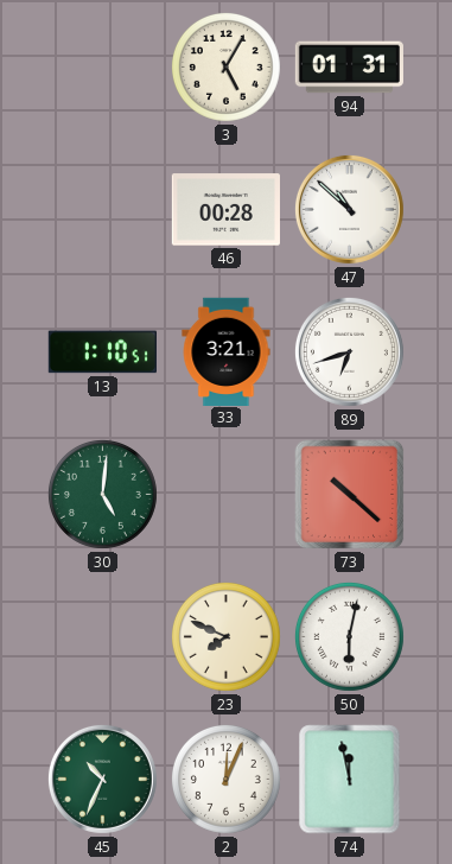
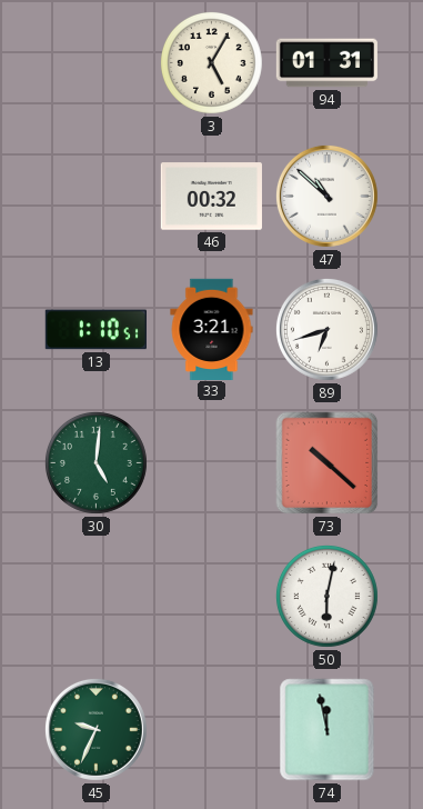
46: 00:28 -> 00:32 (211, 197)
23: 7:49 -> none (225, 636)
45: 10:34 -> 9:34 (95, 729)
2: 12:04 -> none (225, 779)
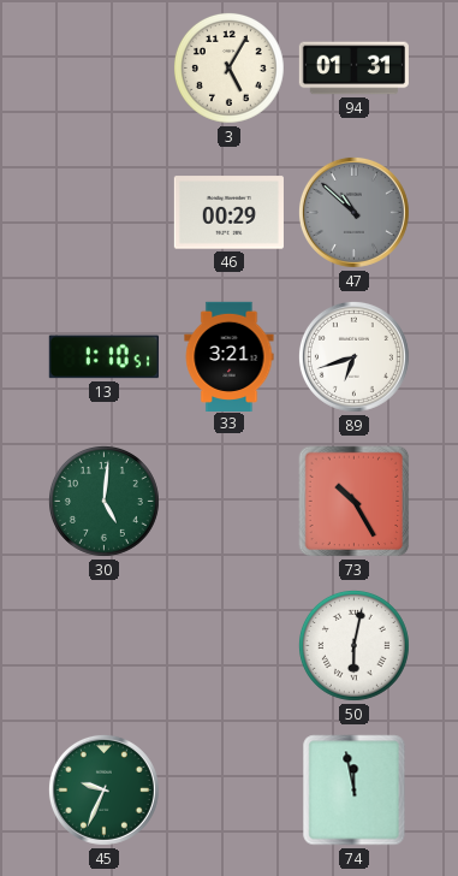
46: 00:32 -> 00:29 (228, 213)
47 dial: white -> grey (353, 212)
73: 10:22 -> 10:25 (355, 502)
